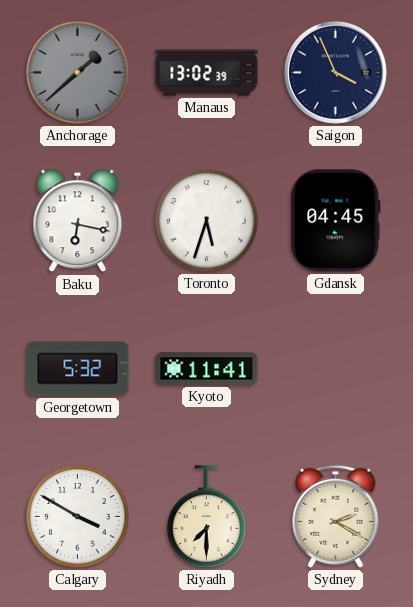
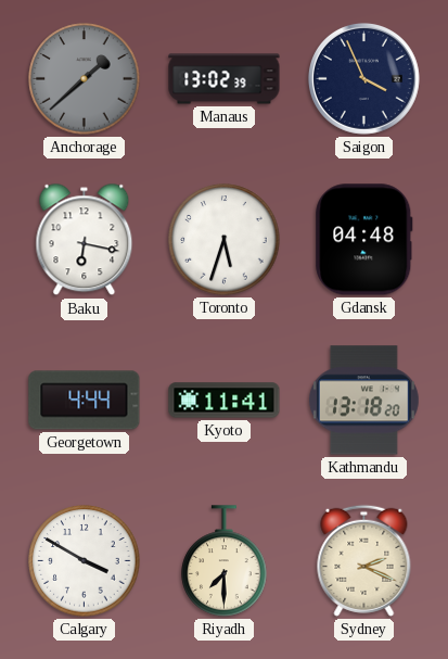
Gdansk: 04:45 -> 04:48 (364, 240)
Georgetown: 5:32 -> 4:44 (85, 401)
Kathmandu: none -> 13:18 (363, 401)
Sydney: 2:20 -> 2:19 (364, 560)
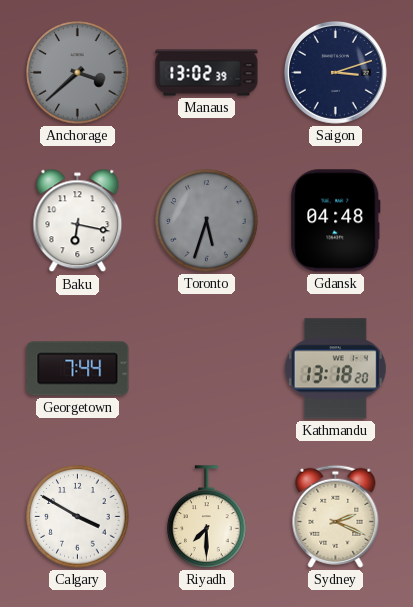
Anchorage: 1:38 -> 3:38 (78, 73)
Saigon: 3:56 -> 3:12 (335, 72)
Toronto dial: white -> grey (207, 221)
Georgetown: 4:44 -> 7:44 (78, 369)
Kyoto: 11:41 -> none (225, 401)
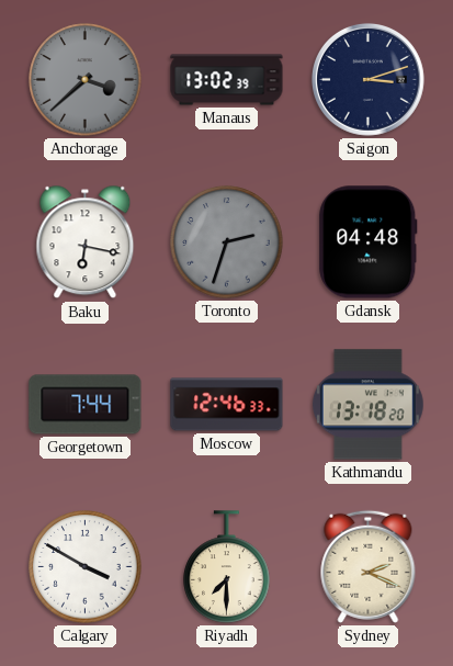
Toronto: 5:33 -> 2:33 (227, 242)
Moscow: none -> 12:46 (227, 405)
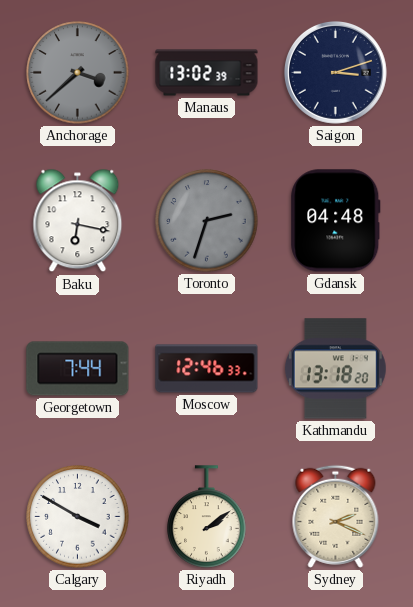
Riyadh: 7:30 -> 2:09 (207, 517)
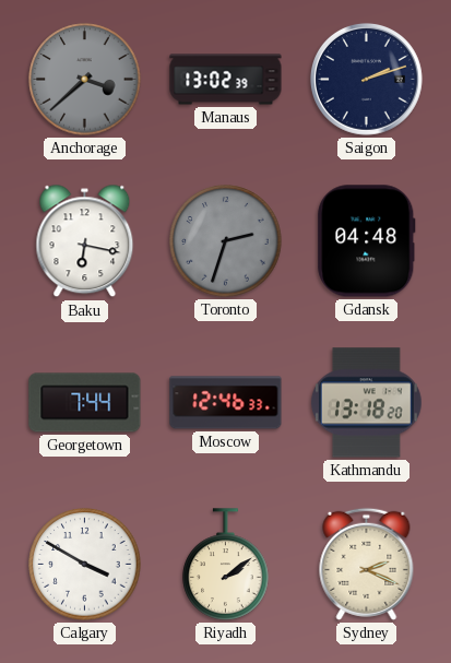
Saigon: 3:12 -> 2:12 (366, 79)
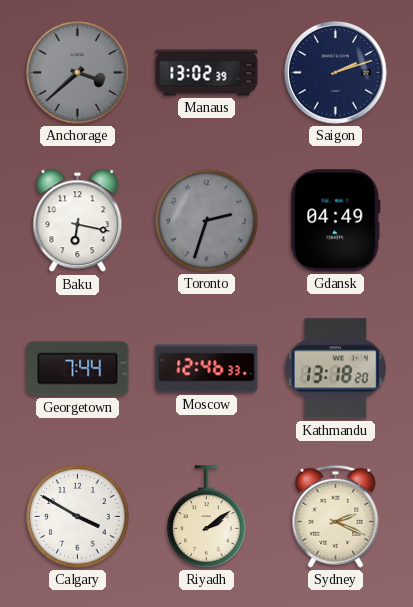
Gdansk: 04:48 -> 04:49 (336, 221)
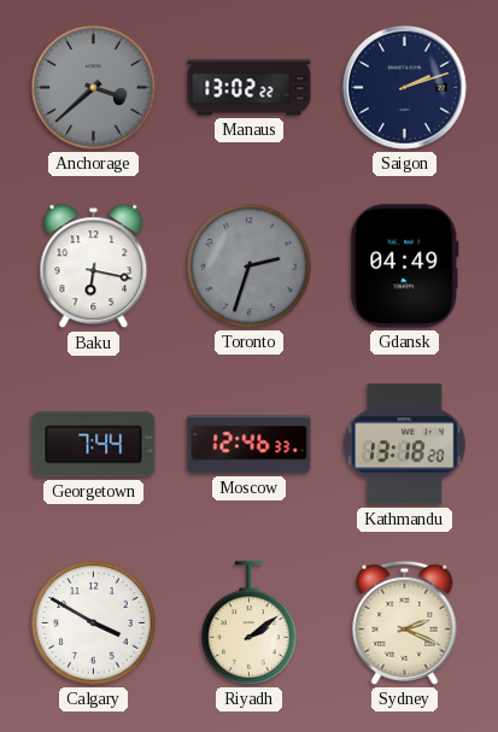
Manaus: 13:02:39 -> 13:02:22 (250, 88)
